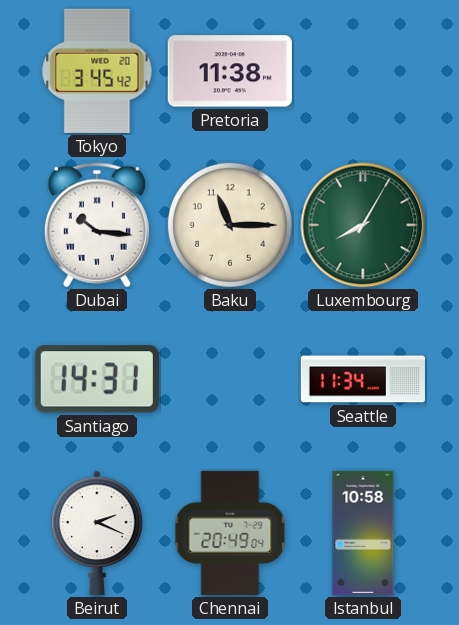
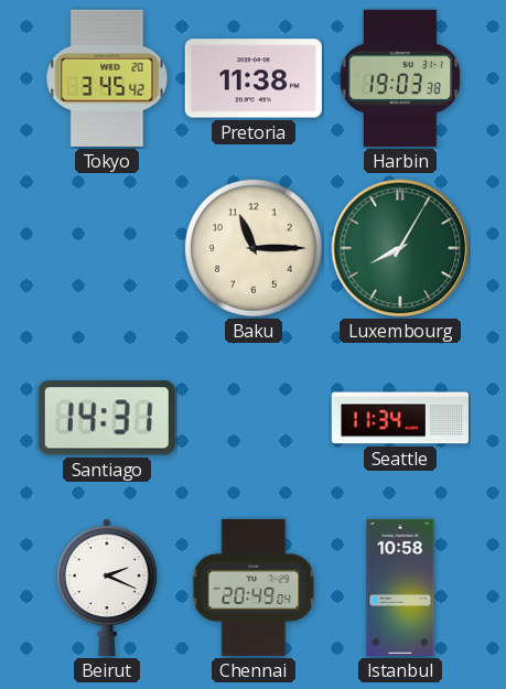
Harbin: none -> 19:03 (400, 78)
Dubai: 10:16 -> none (97, 225)
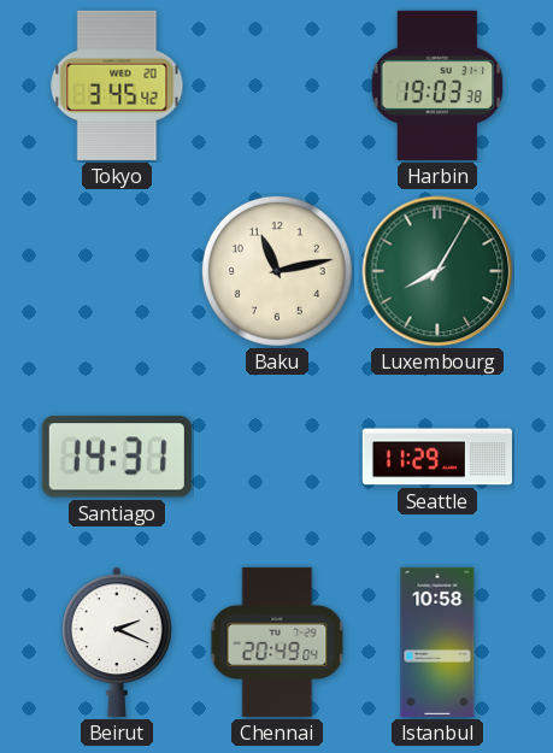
Pretoria: 11:38 -> none (254, 78)
Baku: 11:15 -> 11:13 (277, 271)
Seattle: 11:34 -> 11:29 (437, 457)
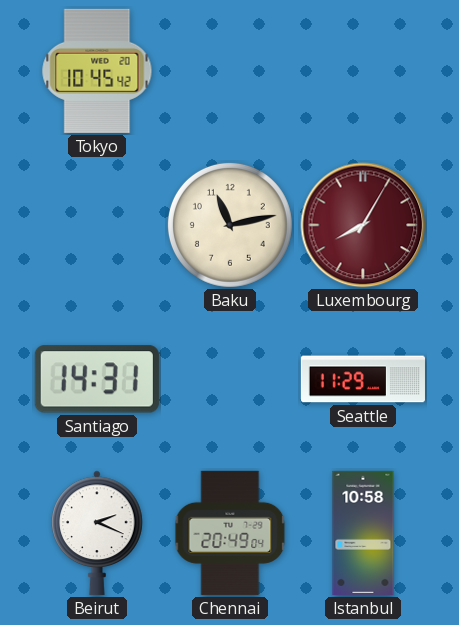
Tokyo: 3:45 -> 10:45 (97, 71)
Harbin: 19:03 -> none (437, 86)
Luxembourg dial: green -> burgundy (363, 225)
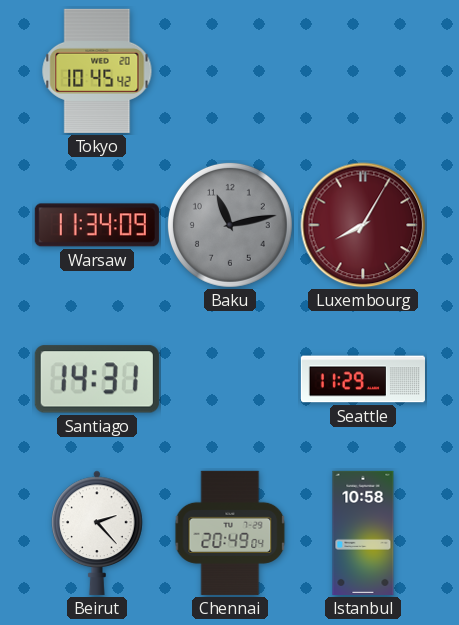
Warsaw: none -> 11:34 (97, 225)
Baku dial: cream -> grey (230, 225)
Beirut: 2:19 -> 2:23 (97, 533)
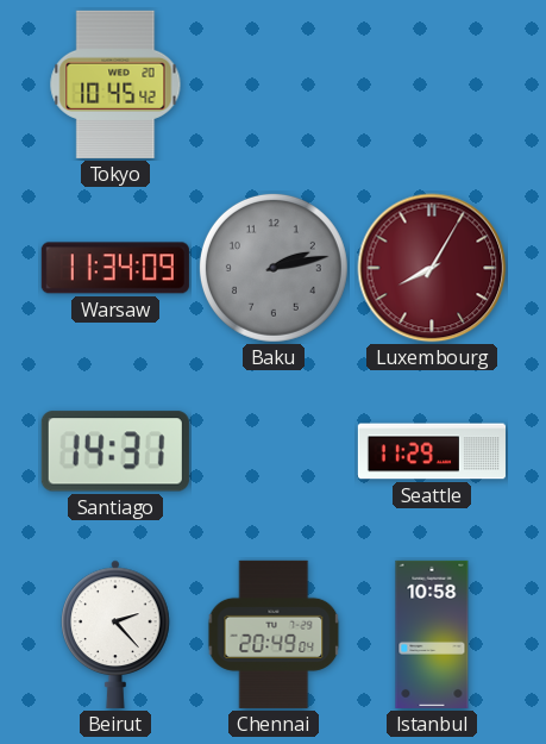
Baku: 11:13 -> 2:13 (274, 268)
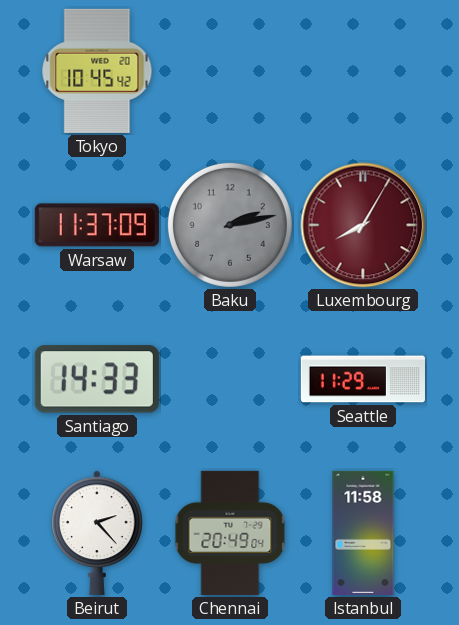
Warsaw: 11:34 -> 11:37 (97, 225)
Santiago: 14:31 -> 14:33 (97, 379)
Istanbul: 10:58 -> 11:58 (363, 533)
